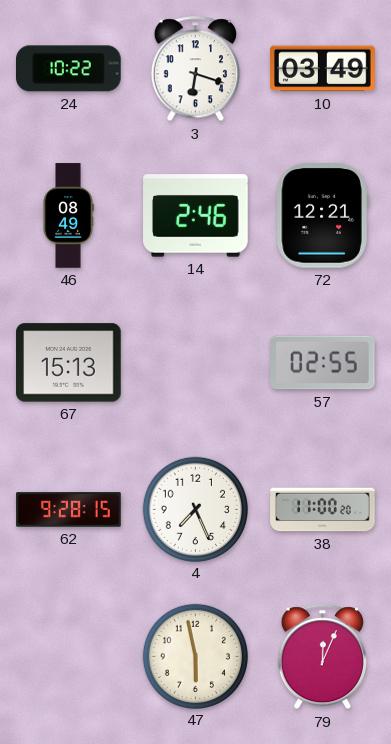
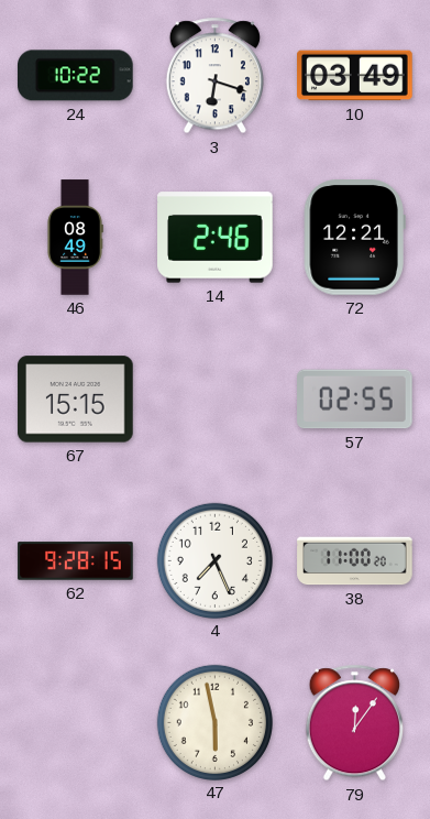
67: 15:13 -> 15:15 (76, 400)
79: 12:04 -> 12:06 (354, 723)
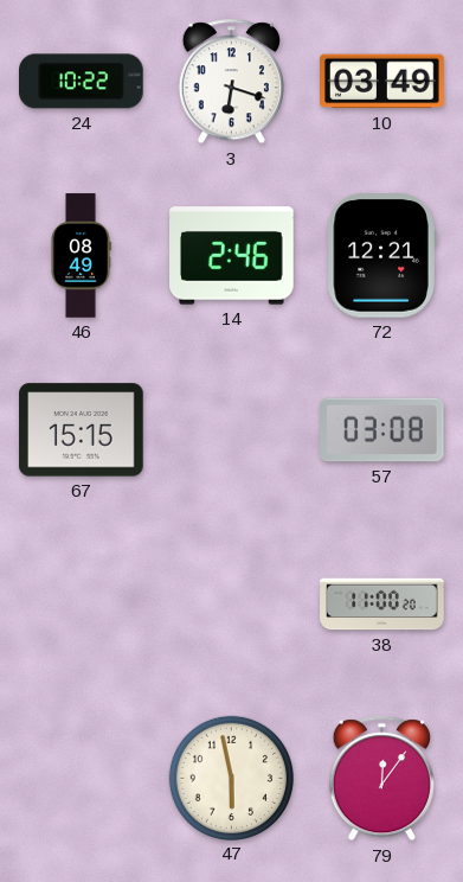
57: 02:55 -> 03:08 (382, 430)
62: 9:28 -> none (76, 561)
4: 7:26 -> none (214, 560)
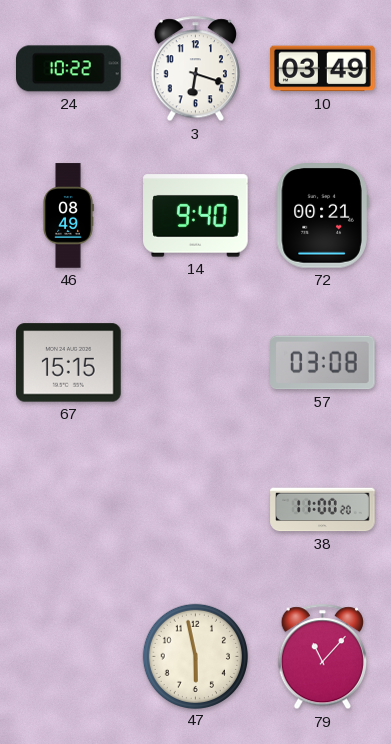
14: 2:46 -> 9:40 (196, 216)
72: 12:21 -> 00:21 (322, 216)
79: 12:06 -> 11:07 (322, 657)
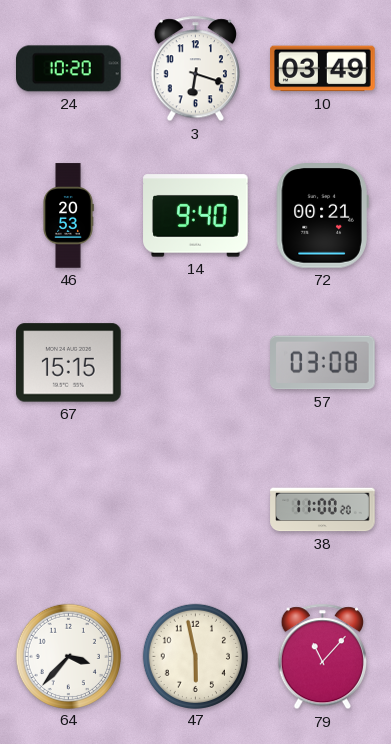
24: 10:22 -> 10:20 (69, 69)
46: 08:49 -> 20:53 (68, 216)
64: none -> 3:37 (68, 656)
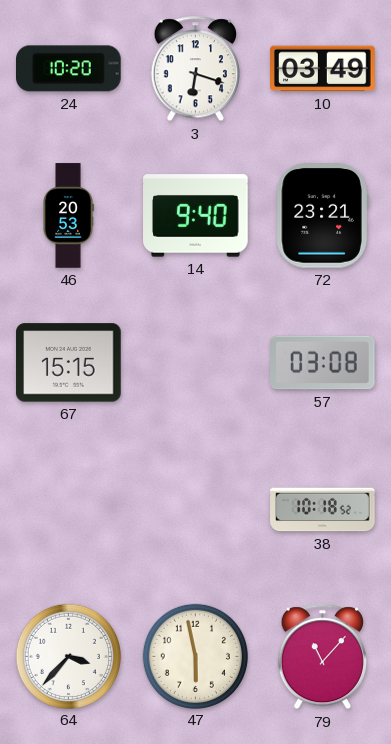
72: 00:21 -> 23:21 (322, 216)
38: 11:00 -> 10:18 (323, 510)
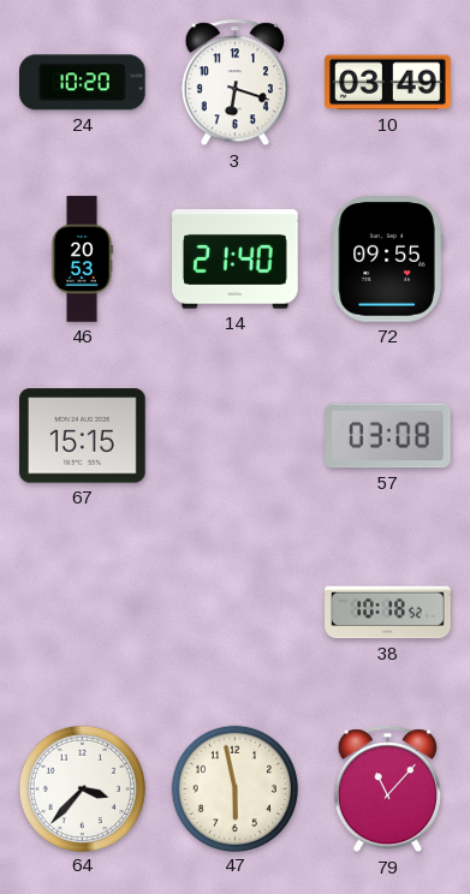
14: 9:40 -> 21:40 (236, 260)
72: 23:21 -> 09:55 (387, 260)
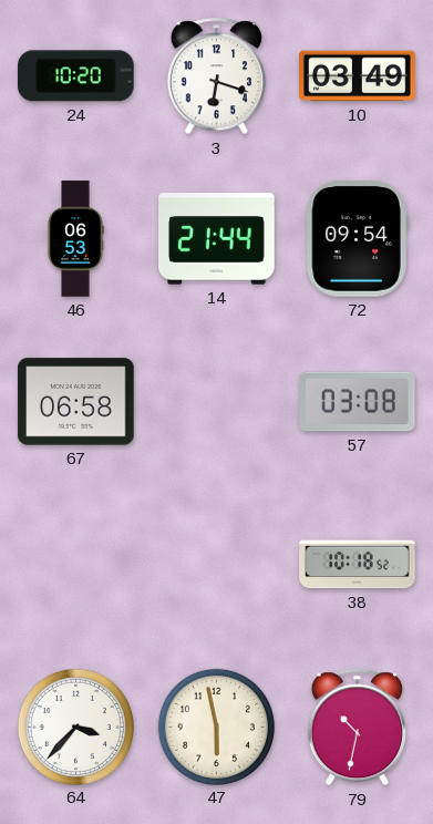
46: 20:53 -> 06:53 (75, 239)
14: 21:40 -> 21:44 (217, 239)
72: 09:55 -> 09:54 (357, 239)
67: 15:15 -> 06:58 (76, 402)
79: 11:07 -> 10:32 (357, 728)
